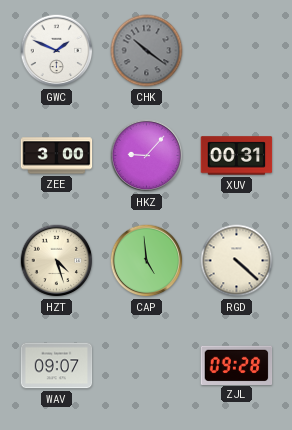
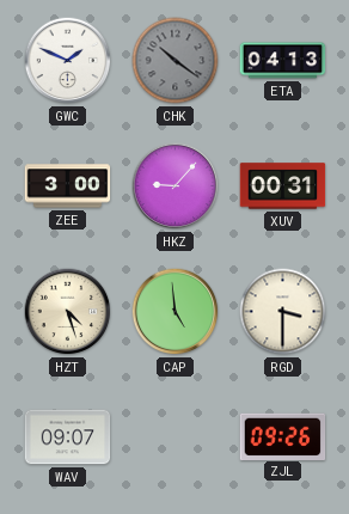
ETA: none -> 04:13 (283, 61)
RGD: 4:22 -> 3:30 (283, 312)
ZJL: 09:28 -> 09:26 (283, 436)
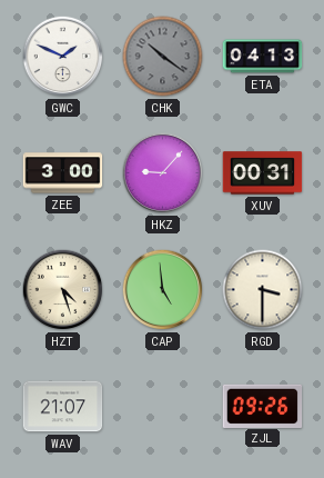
WAV: 09:07 -> 21:07 (63, 407)
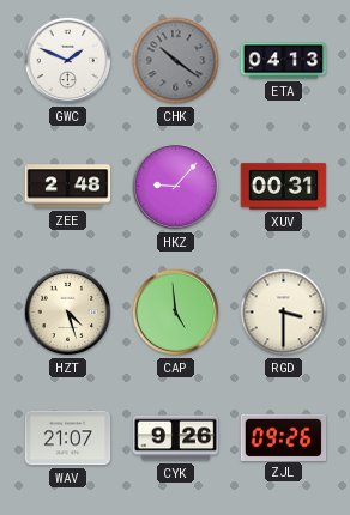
ZEE: 3:00 -> 2:48 (68, 187)
CYK: none -> 9:26 (176, 438)
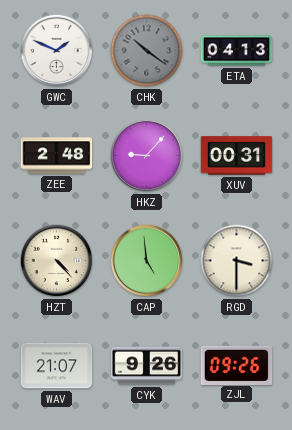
HZT: 4:27 -> 4:23 (57, 261)
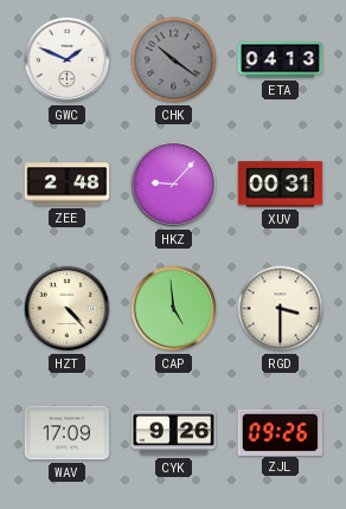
WAV: 21:07 -> 17:09 (68, 433)
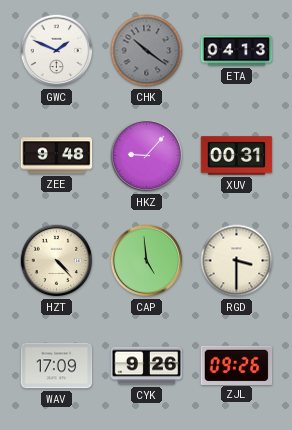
ZEE: 2:48 -> 9:48 (57, 156)
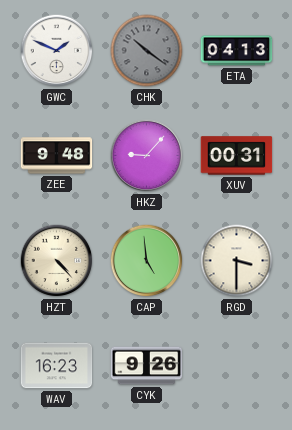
WAV: 17:09 -> 16:23 (57, 366)
ZJL: 09:26 -> none (237, 365)
